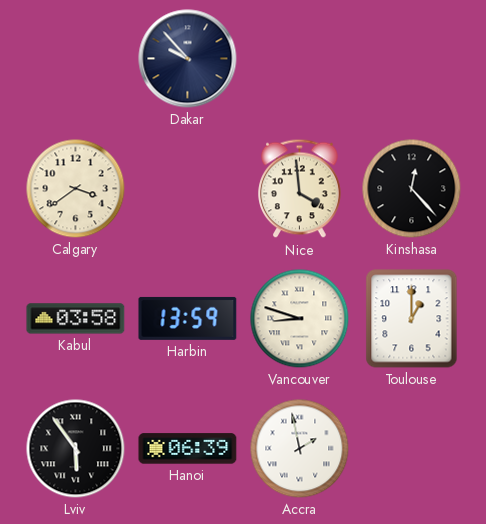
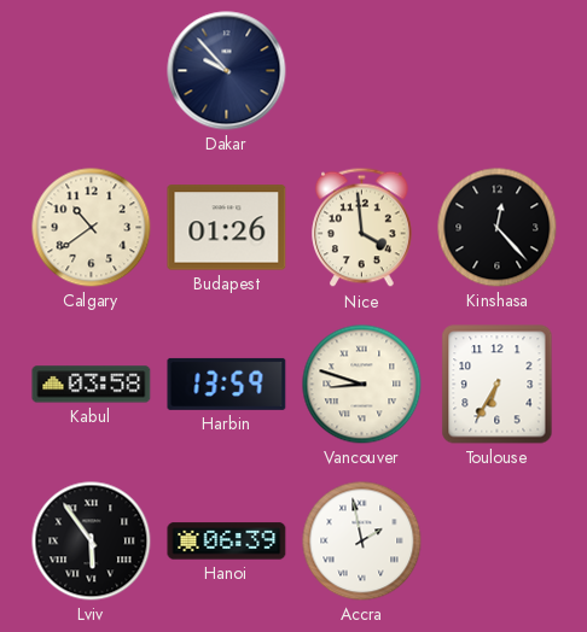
Calgary: 3:39 -> 10:39 (92, 228)
Budapest: none -> 01:26 (227, 228)
Toulouse: 1:00 -> 6:35 (498, 385)
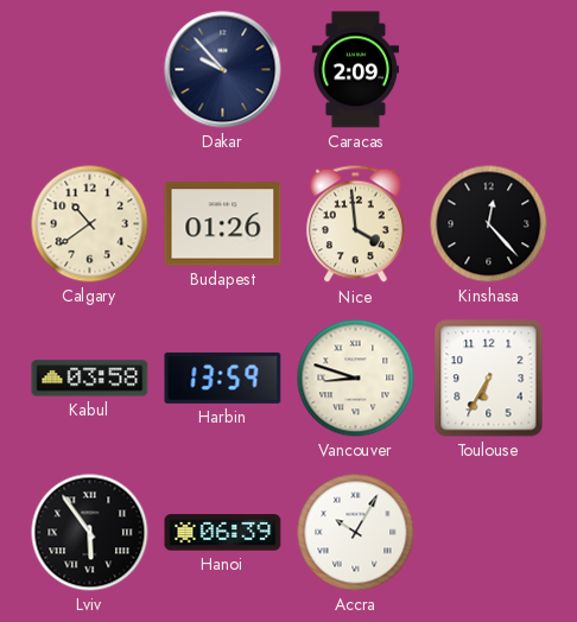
Caracas: none -> 2:09 (355, 70)
Accra: 1:58 -> 10:05 (356, 533)
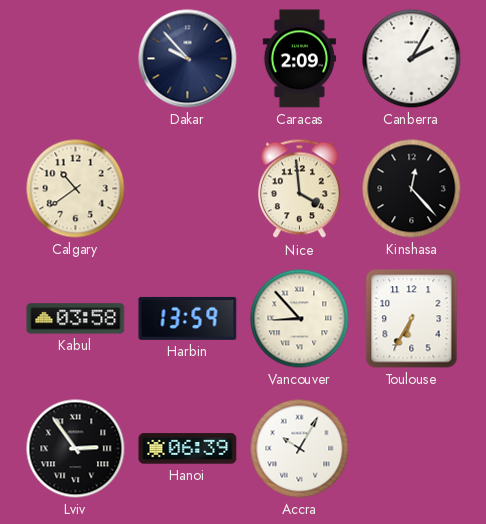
Canberra: none -> 2:05 (412, 59)
Budapest: 01:26 -> none (223, 224)
Vancouver: 8:48 -> 8:53 (300, 319)
Lviv: 5:54 -> 2:54 (76, 449)
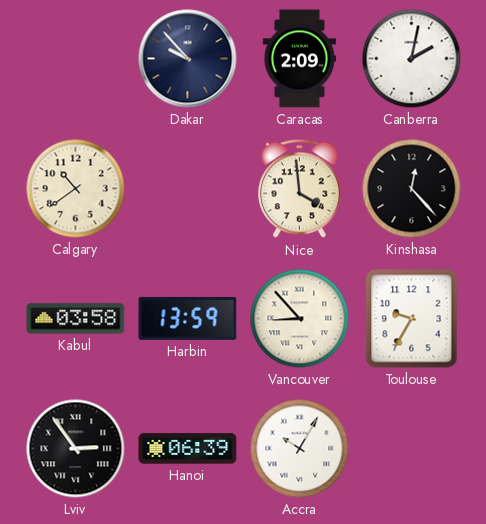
Canberra: 2:05 -> 2:02 (412, 59)
Toulouse: 6:35 -> 9:35 (412, 319)
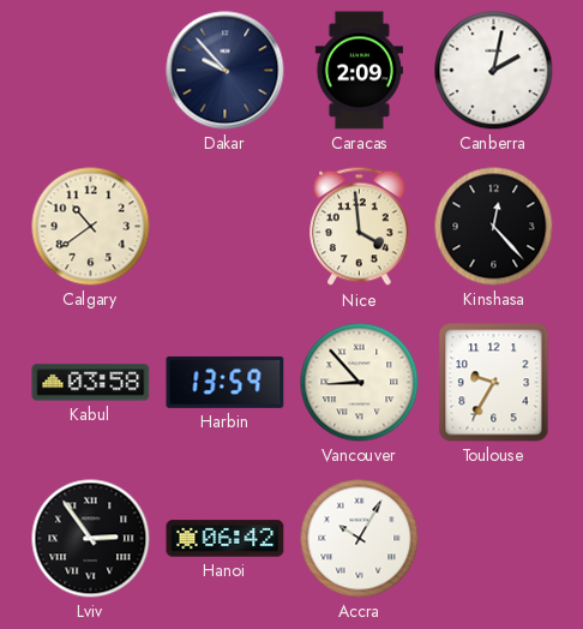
Hanoi: 06:39 -> 06:42 (226, 539)
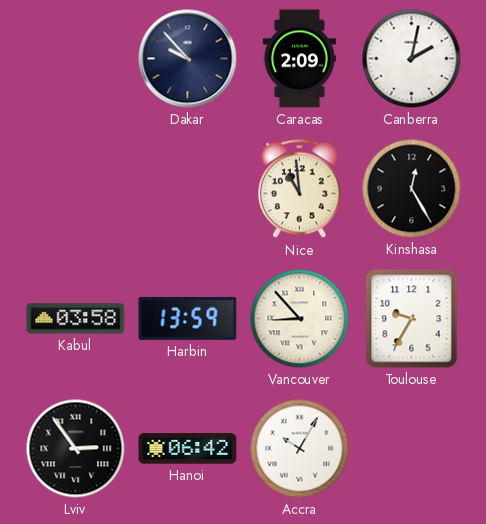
Calgary: 10:39 -> none (91, 227)
Nice: 3:59 -> 10:59 (300, 189)
Kinshasa: 12:23 -> 12:25 (412, 189)
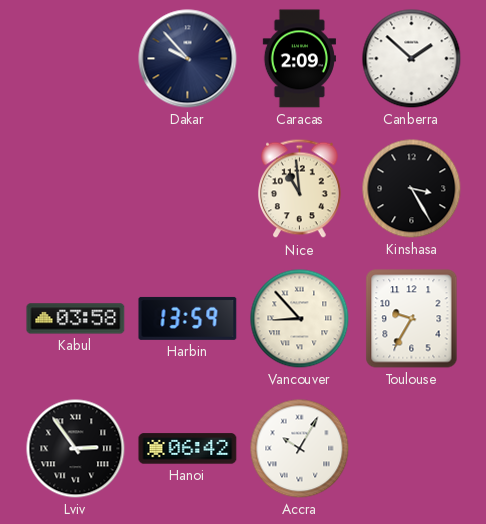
Canberra: 2:02 -> 1:52 (412, 59)
Kinshasa: 12:25 -> 3:25 (412, 189)
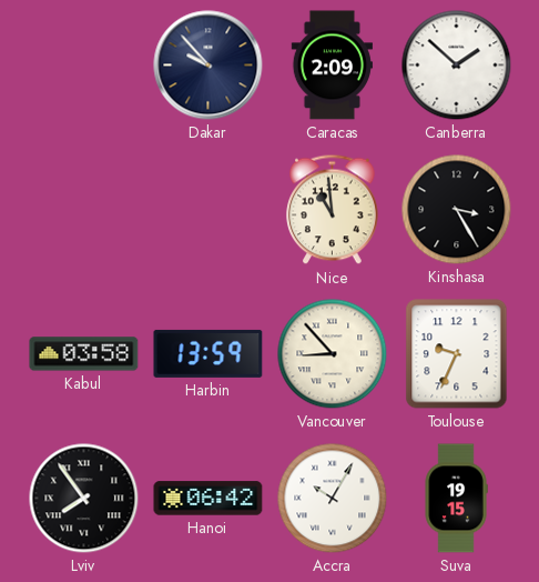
Toulouse: 9:35 -> 9:34 (457, 354)
Lviv: 2:54 -> 7:54 (84, 499)
Suva: none -> 19:15 (456, 499)
